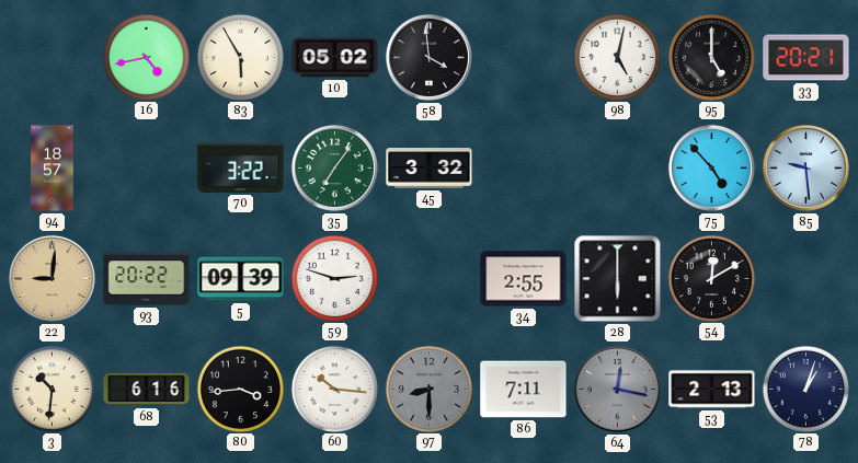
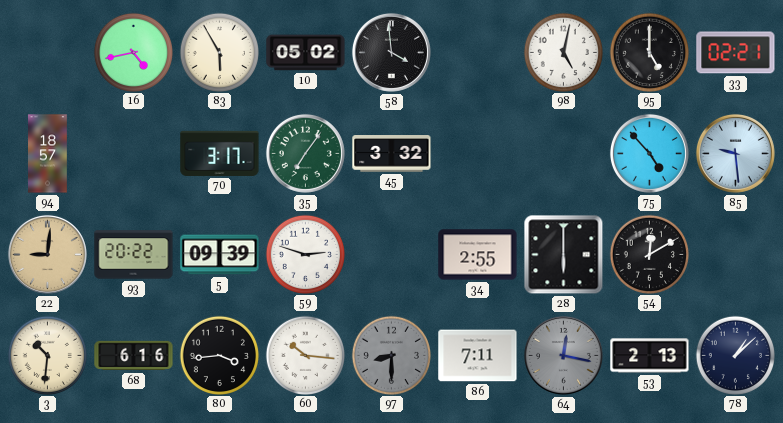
33: 20:21 -> 02:21 (736, 53)
70: 3:22 -> 3:17 (220, 153)
78: 1:03 -> 1:08 (735, 355)
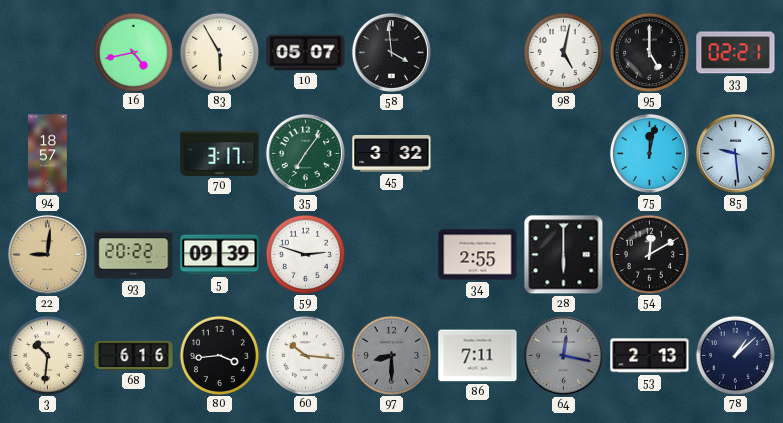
10: 05:02 -> 05:07 (306, 53)
75: 4:53 -> 12:02 (649, 153)
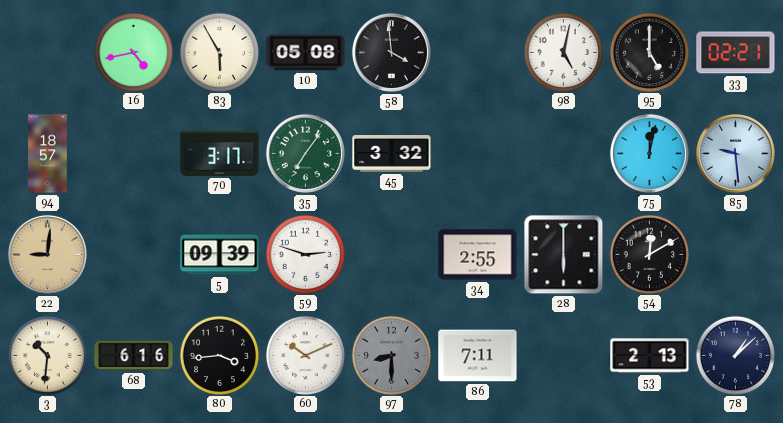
10: 05:07 -> 05:08 (306, 53)
93: 20:22 -> none (134, 255)
60: 10:16 -> 10:11 (305, 355)
64: 12:17 -> none (563, 355)
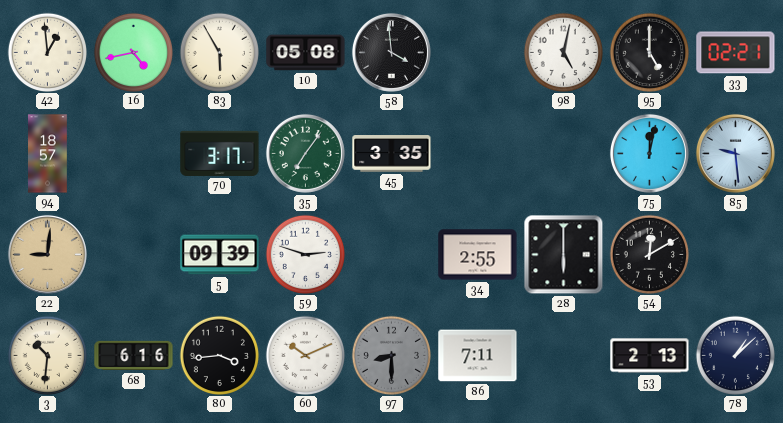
42: none -> 12:59 (47, 52)
45: 3:32 -> 3:35 (392, 154)
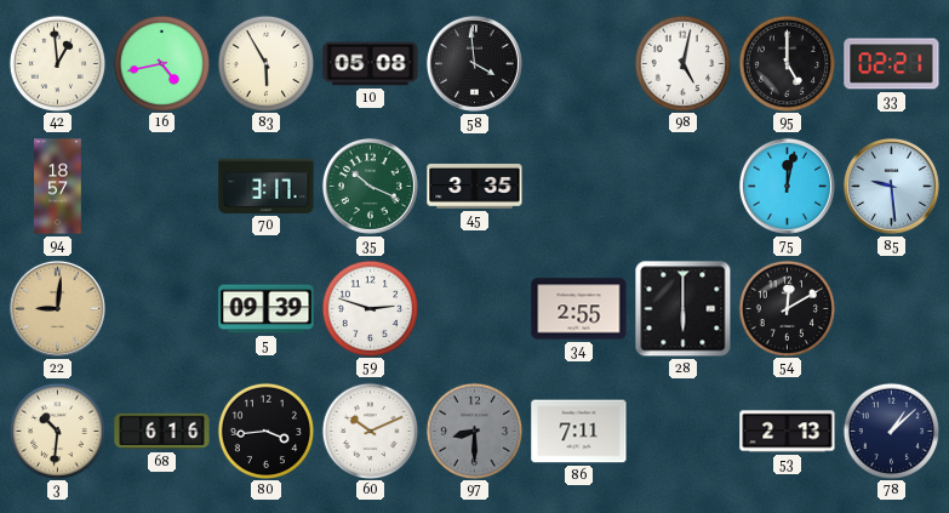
35: 7:06 -> 10:19 (370, 186)
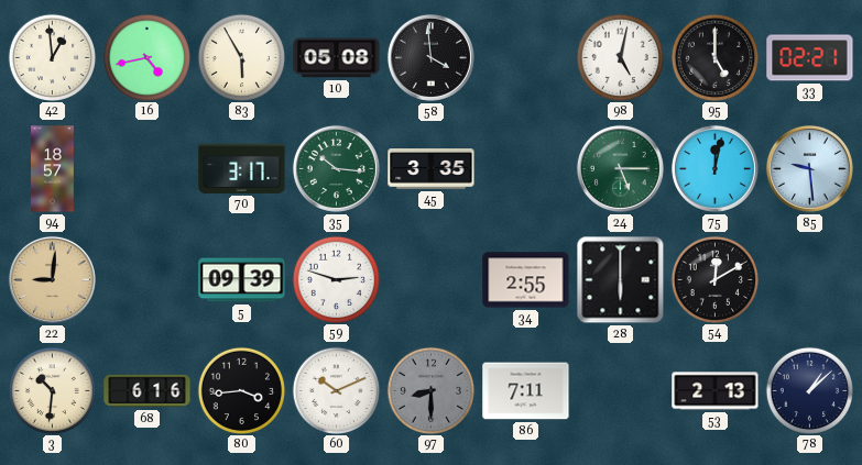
35: 10:19 -> 10:16 (336, 168)
24: none -> 5:15 (620, 168)
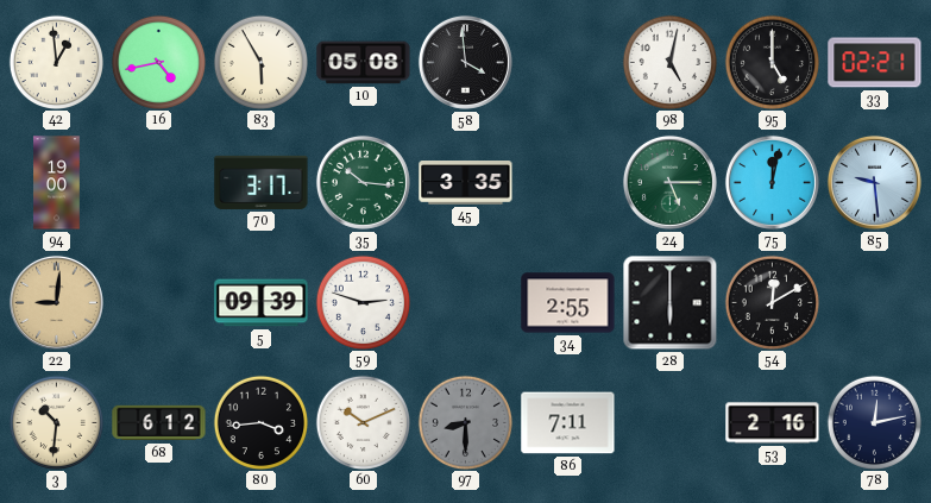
94: 18:57 -> 19:00 (57, 183)
68: 6:16 -> 6:12 (159, 423)
53: 2:13 -> 2:16 (773, 423)
78: 1:08 -> 12:13 (874, 422)
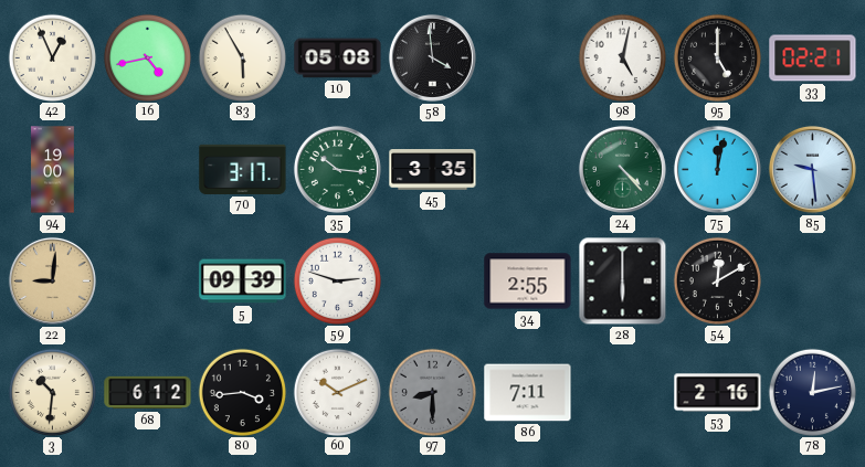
42: 12:59 -> 12:56 (52, 57)
24: 5:15 -> 4:23 (622, 169)
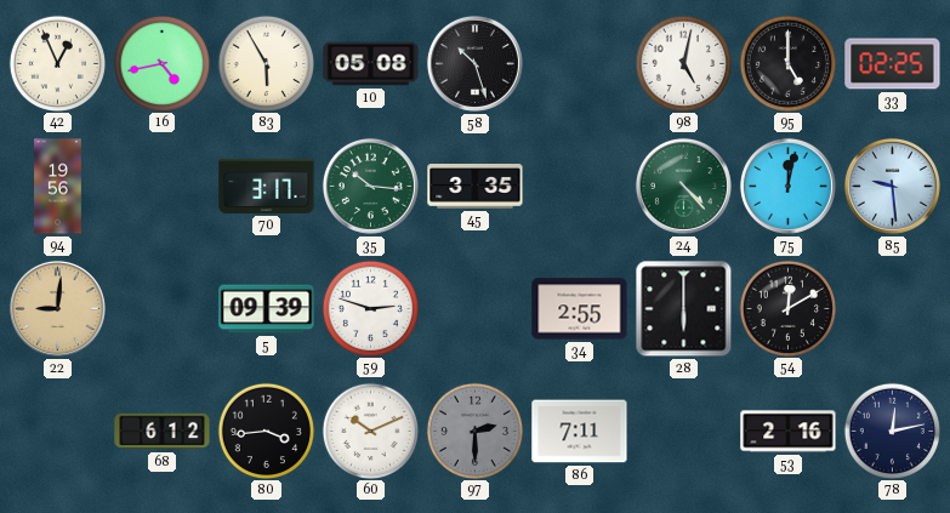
58: 3:59 -> 10:27 (474, 63)
33: 02:21 -> 02:25 (893, 64)
94: 19:00 -> 19:56 (58, 187)
3: 10:31 -> none (52, 392)
97: 8:30 -> 2:30 (474, 431)
